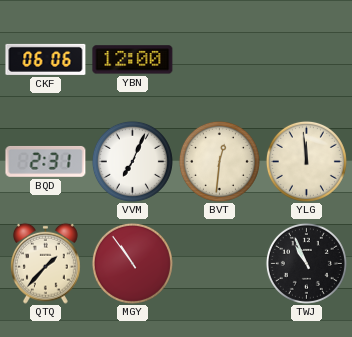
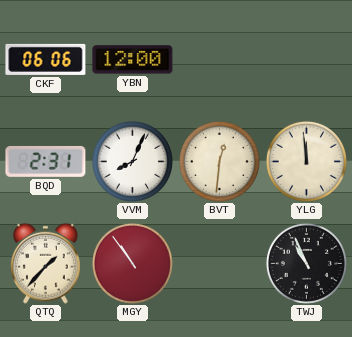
VVM: 7:04 -> 8:04 (132, 161)
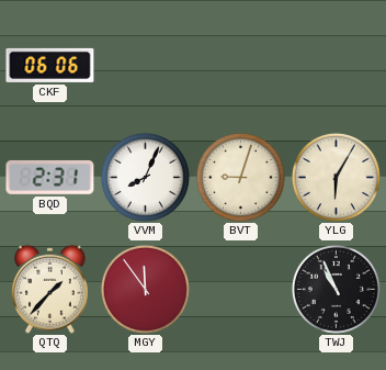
YBN: 12:00 -> none (133, 60)
BVT: 12:31 -> 9:03 (240, 177)
YLG: 11:59 -> 6:05 (336, 177)
MGY: 10:54 -> 11:54 (145, 289)
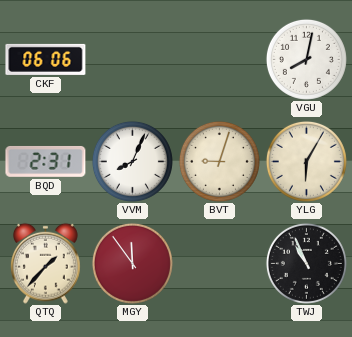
VGU: none -> 8:02 (306, 59)
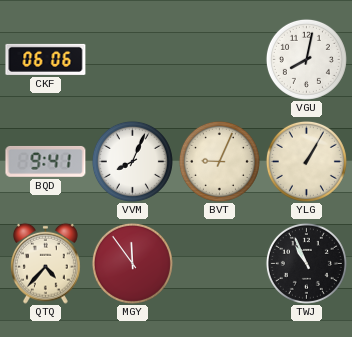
BQD: 2:31 -> 9:41 (46, 161)
BVT: 9:03 -> 9:04 (219, 161)
YLG: 6:05 -> 1:05 (306, 161)
QTQ: 1:37 -> 4:37 (45, 263)
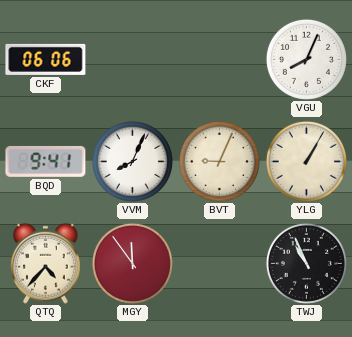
VGU: 8:02 -> 8:04 (306, 59)
